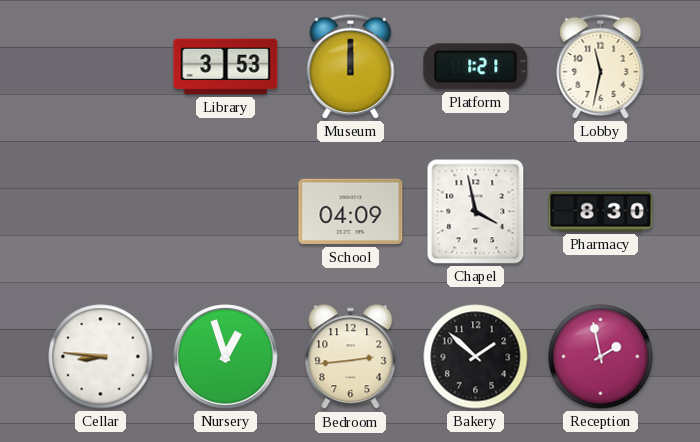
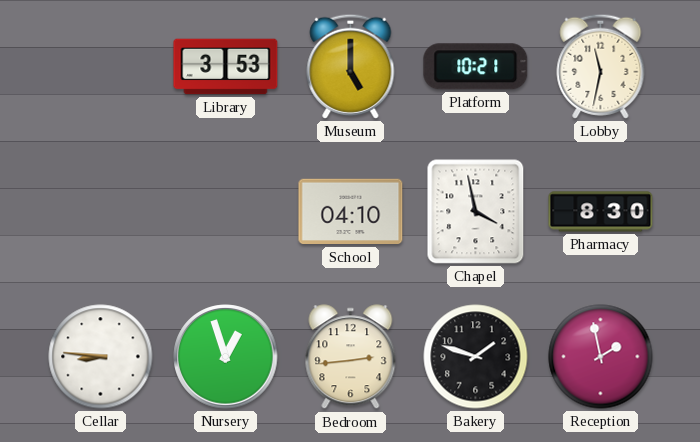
Museum: 12:00 -> 5:00 (351, 66)
Platform: 1:21 -> 10:21 (476, 67)
School: 04:09 -> 04:10 (351, 212)
Bakery: 1:52 -> 1:48 (476, 357)
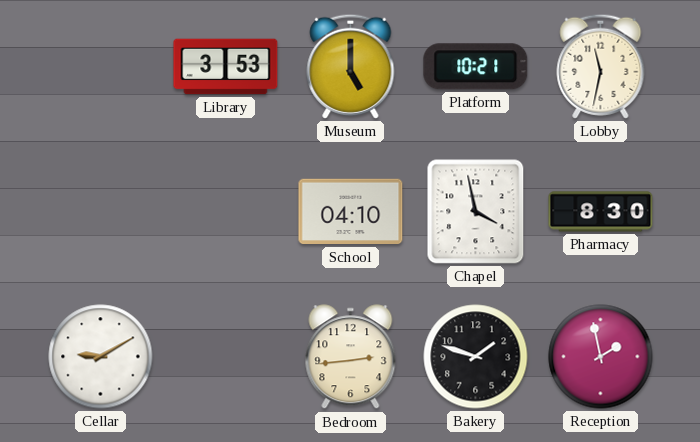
Cellar: 8:46 -> 9:10 (101, 357)
Nursery: 12:57 -> none (226, 357)
